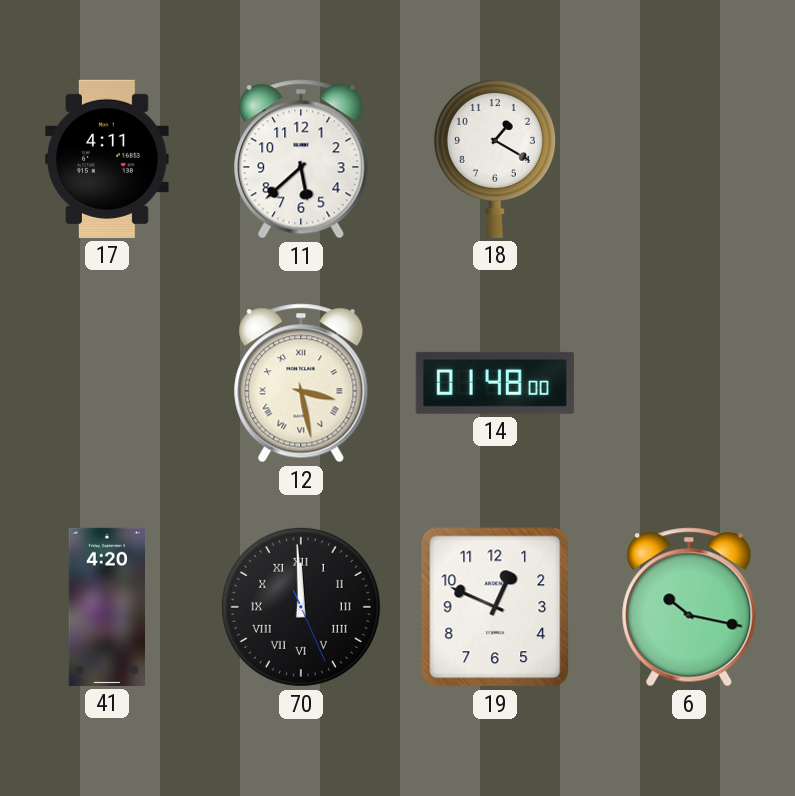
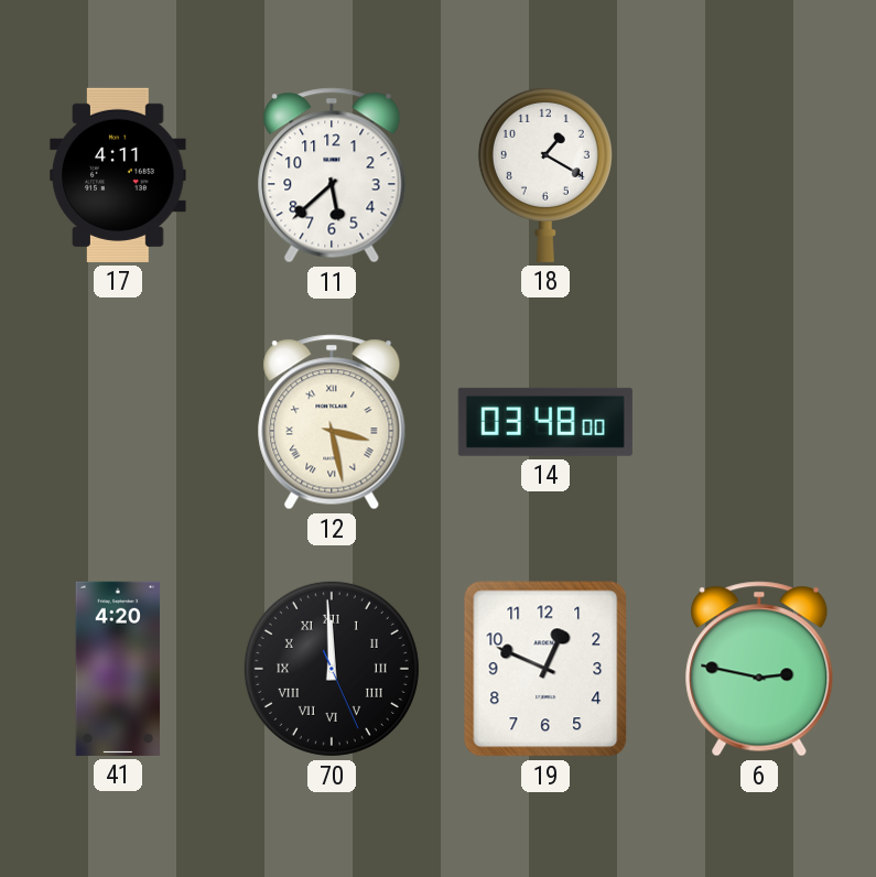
14: 01:48 -> 03:48 (545, 422)
6: 10:17 -> 2:47 (759, 669)
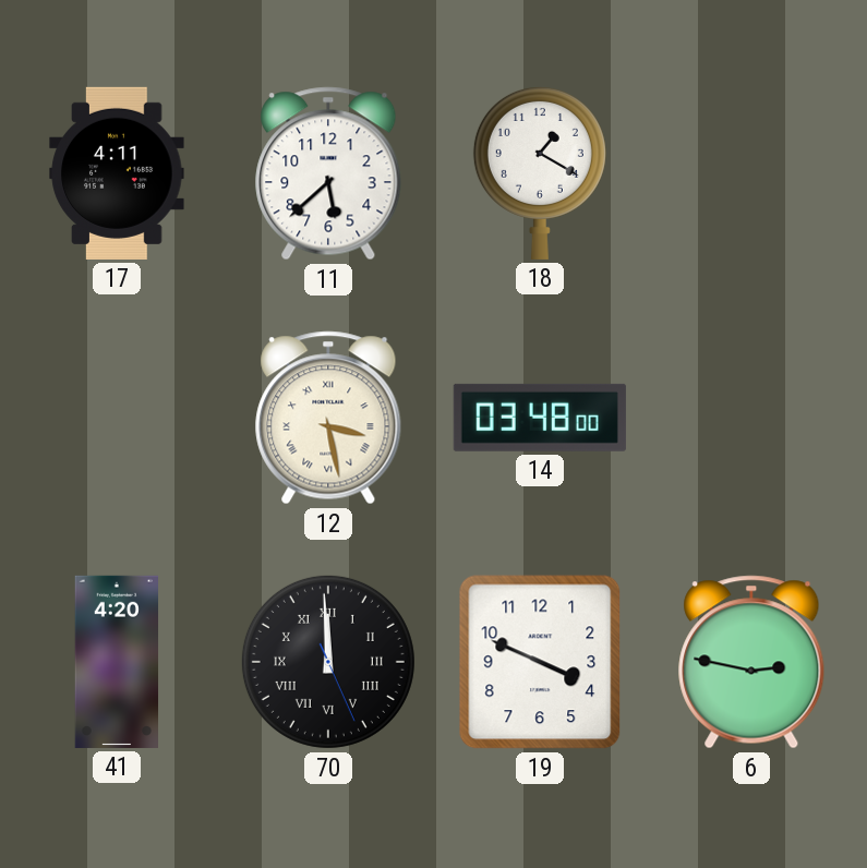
19: 12:49 -> 3:49 (540, 662)
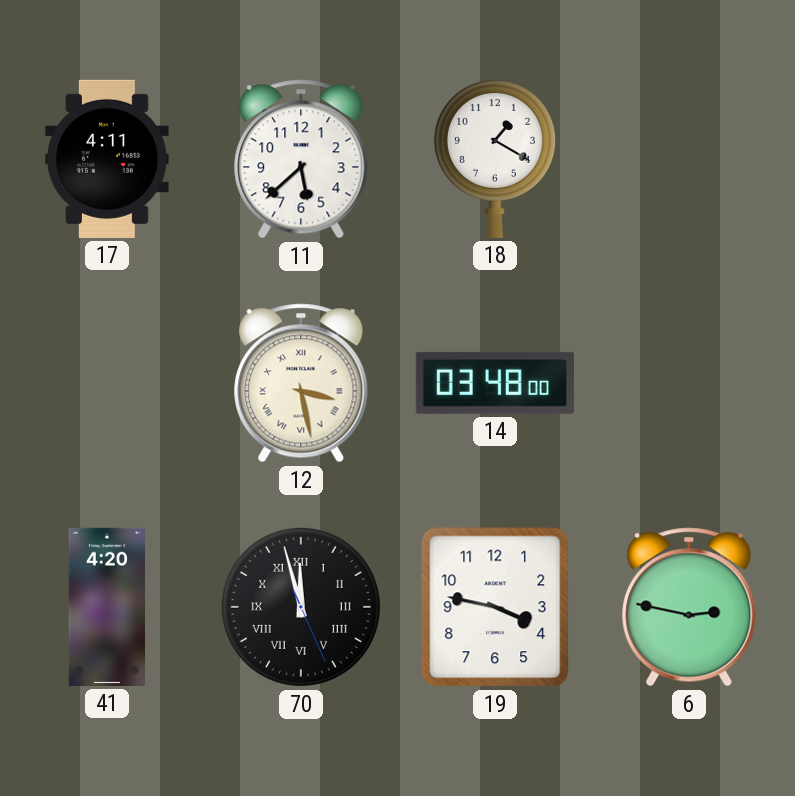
70: 11:59 -> 11:57 (301, 607)
19: 3:49 -> 3:47 (495, 607)
